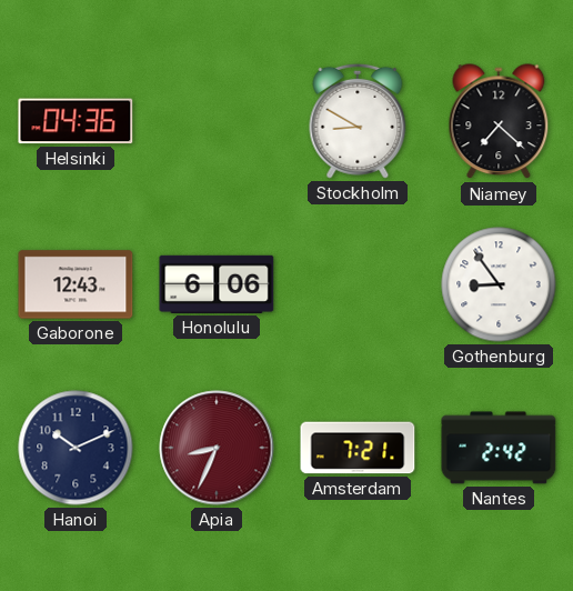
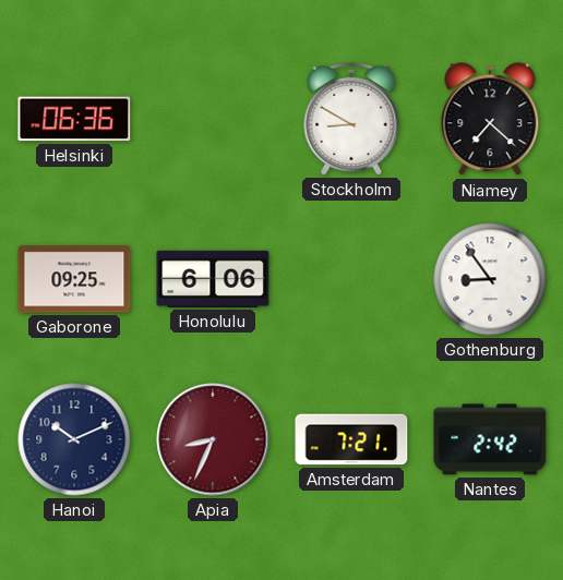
Helsinki: 04:36 -> 06:36 (74, 119)
Gaborone: 12:43 -> 09:25 (74, 279)
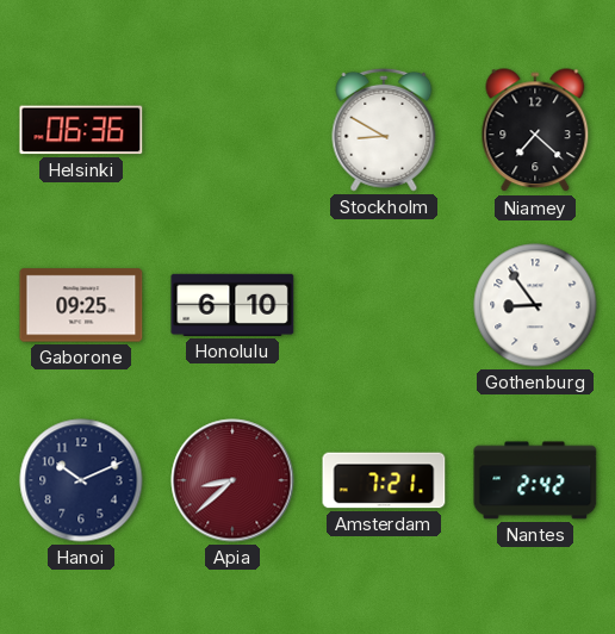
Honolulu: 6:06 -> 6:10 (232, 305)
Apia: 8:34 -> 8:38 (232, 480)
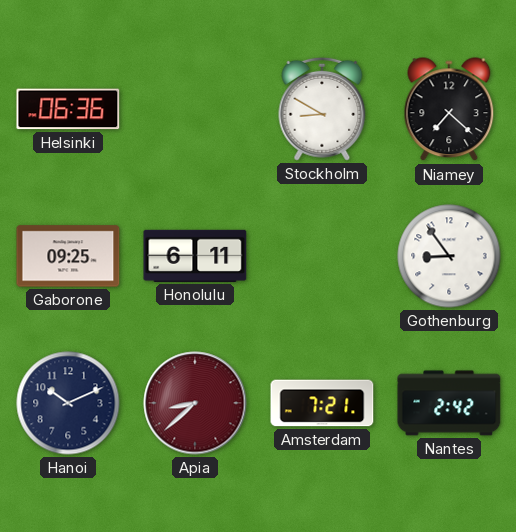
Honolulu: 6:10 -> 6:11 (195, 256)
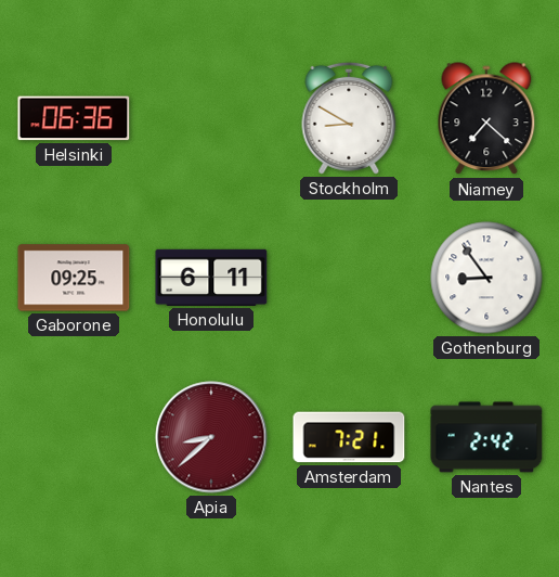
Hanoi: 10:11 -> none (68, 403)
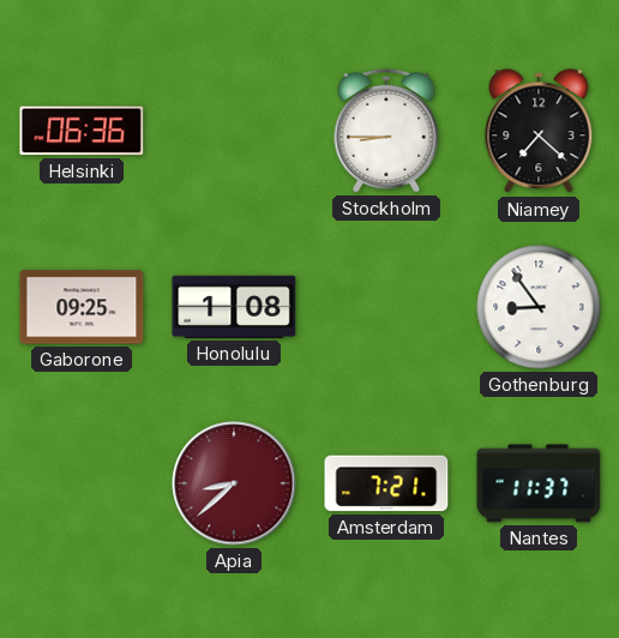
Stockholm: 8:50 -> 8:45 (386, 131)
Honolulu: 6:11 -> 1:08 (234, 307)
Nantes: 2:42 -> 11:37 (539, 483)
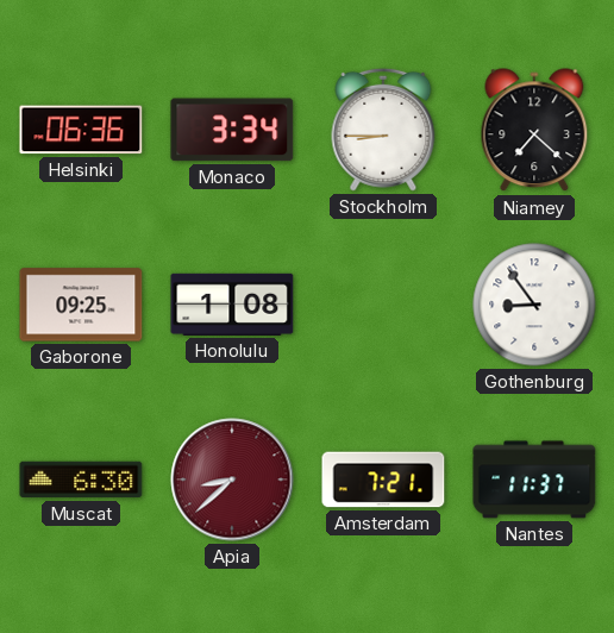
Monaco: none -> 3:34 (232, 130)
Muscat: none -> 6:30 (81, 480)
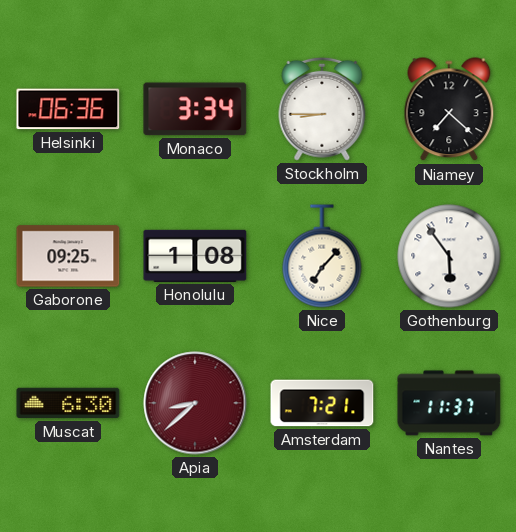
Nice: none -> 7:07 (322, 256)
Gothenburg: 8:54 -> 5:54 (449, 256)
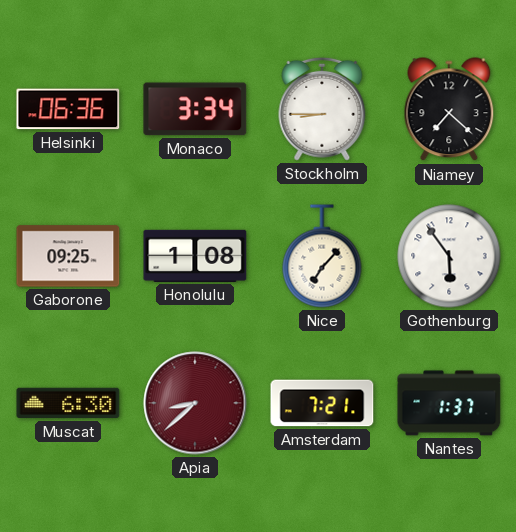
Nantes: 11:37 -> 1:37 (449, 403)
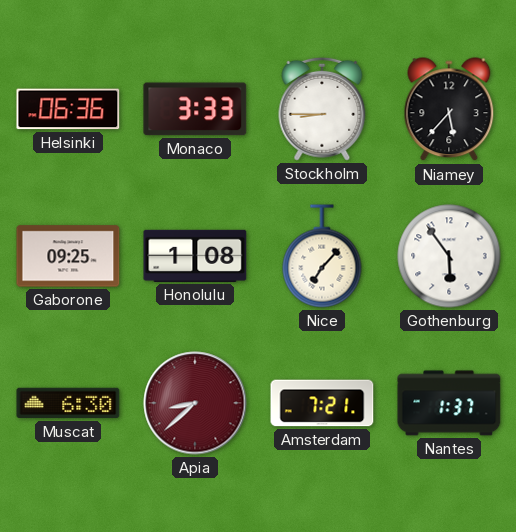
Monaco: 3:34 -> 3:33 (195, 109)
Niamey: 7:22 -> 5:37 (449, 110)
